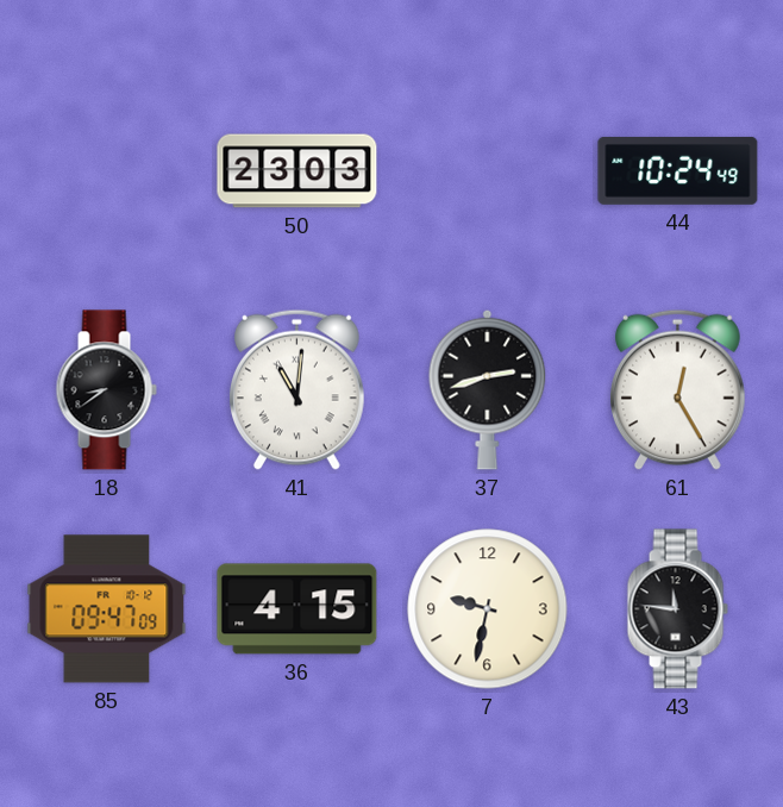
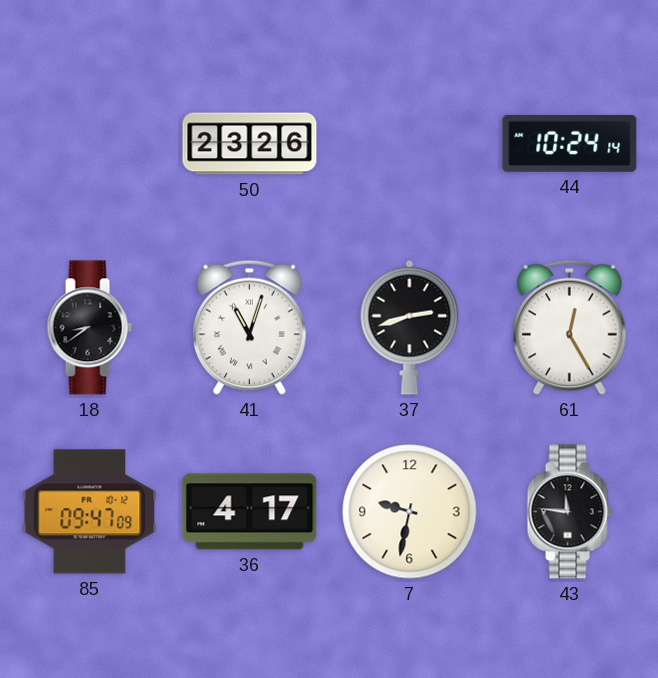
50: 23:03 -> 23:26 (250, 144)
44: 10:24:49 -> 10:24:14 (570, 143)
41: 11:01 -> 11:03 (249, 327)
36: 4:15 -> 4:17 (250, 512)
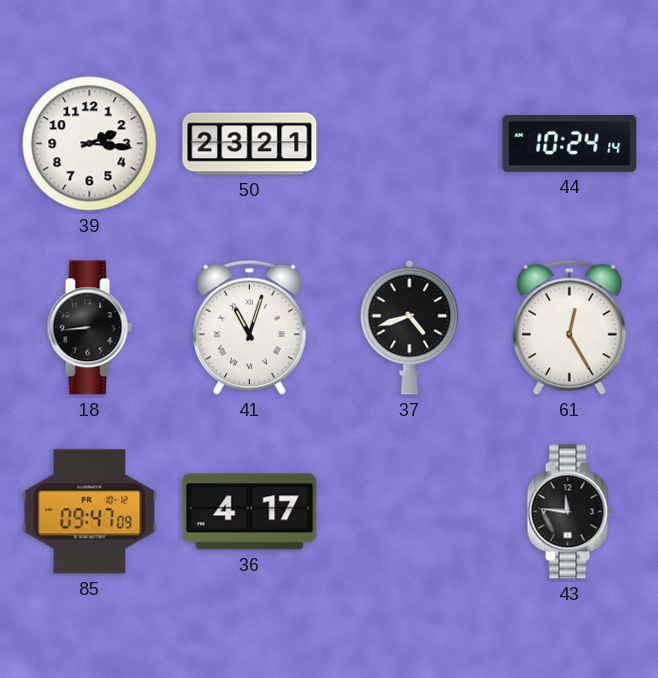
39: none -> 2:16 (90, 144)
50: 23:26 -> 23:21 (250, 144)
18: 8:39 -> 8:44 (89, 328)
37: 2:42 -> 4:42 (410, 327)
7: 9:32 -> none (410, 512)
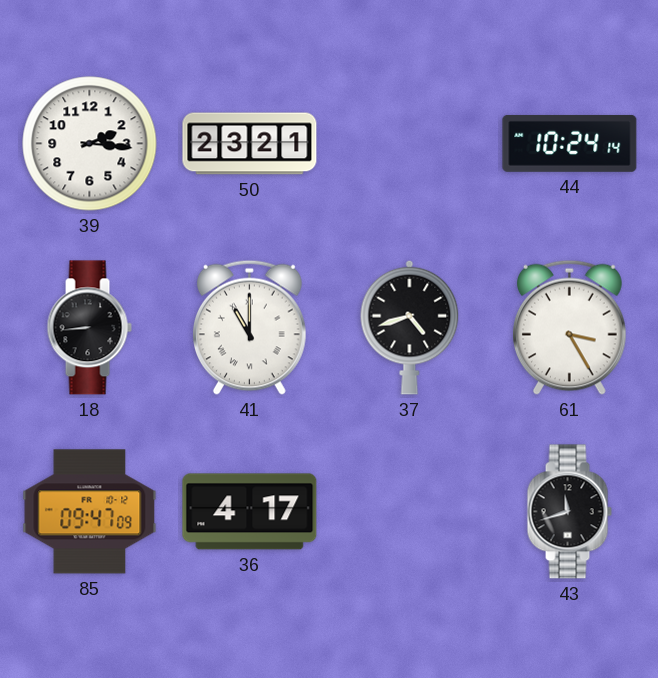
41: 11:03 -> 11:00 (249, 327)
61: 12:25 -> 3:25 (569, 327)
43: 11:46 -> 11:42 (569, 512)
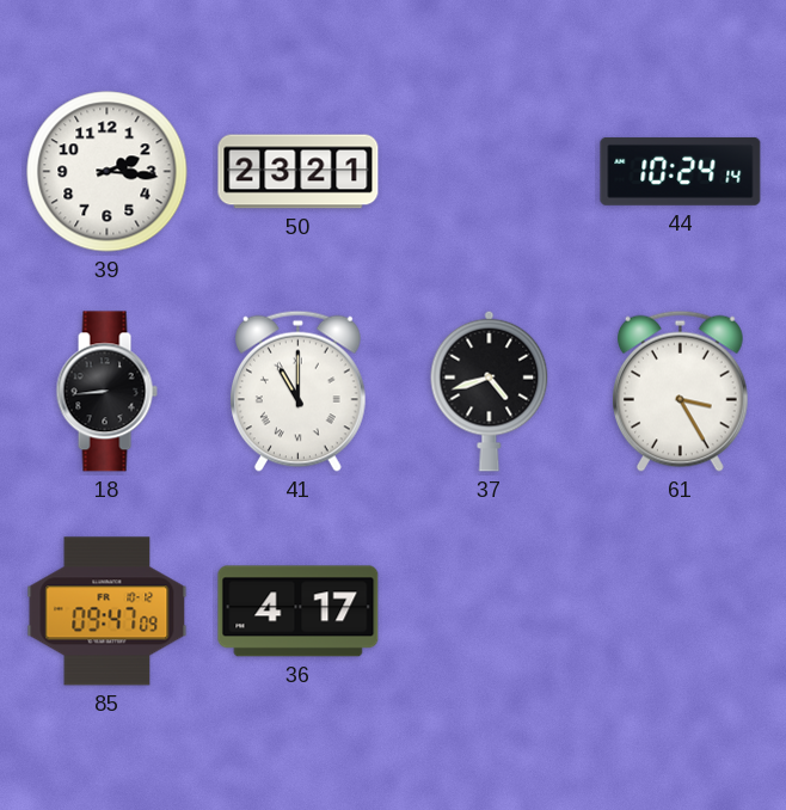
43: 11:42 -> none (569, 512)
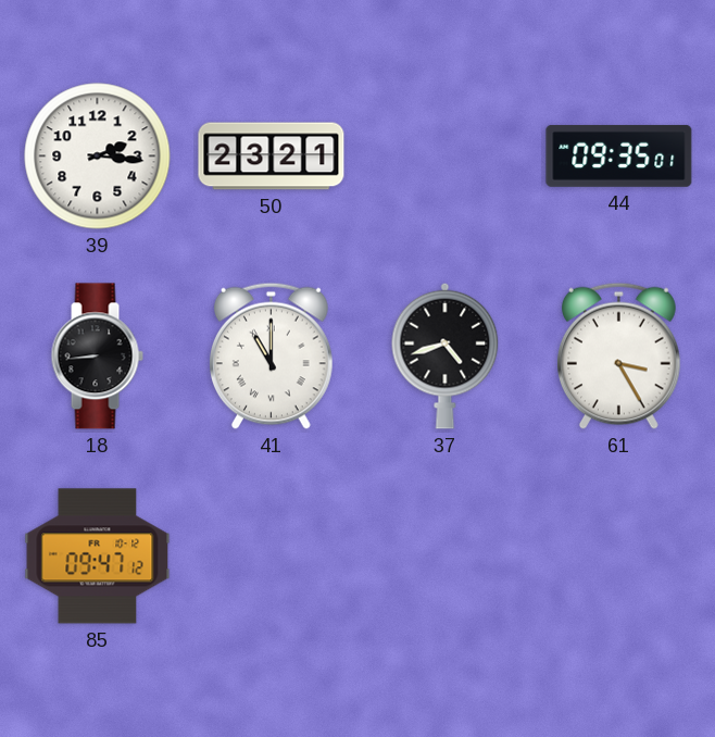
44: 10:24 -> 09:35 (619, 155)
85: 09:47:09 -> 09:47:12 (98, 557)
36: 4:17 -> none (299, 612)
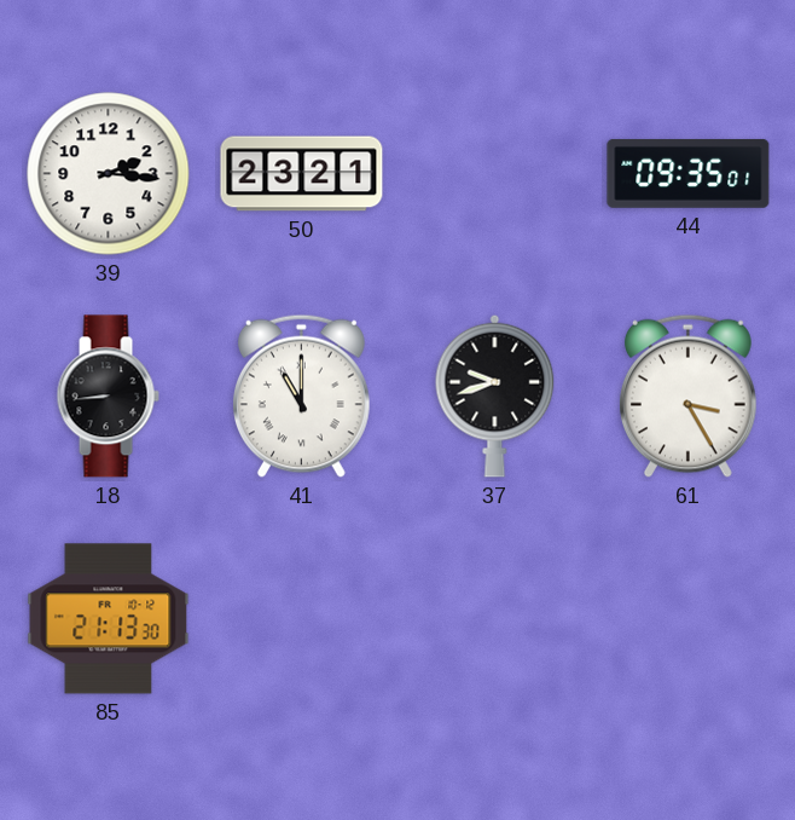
37: 4:42 -> 9:42 (495, 395)
85: 09:47 -> 21:13 (109, 619)
